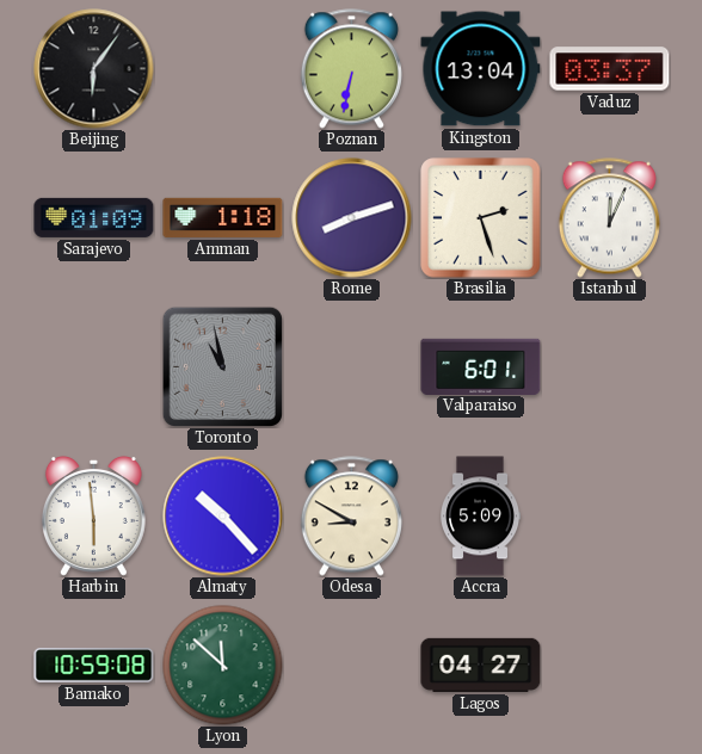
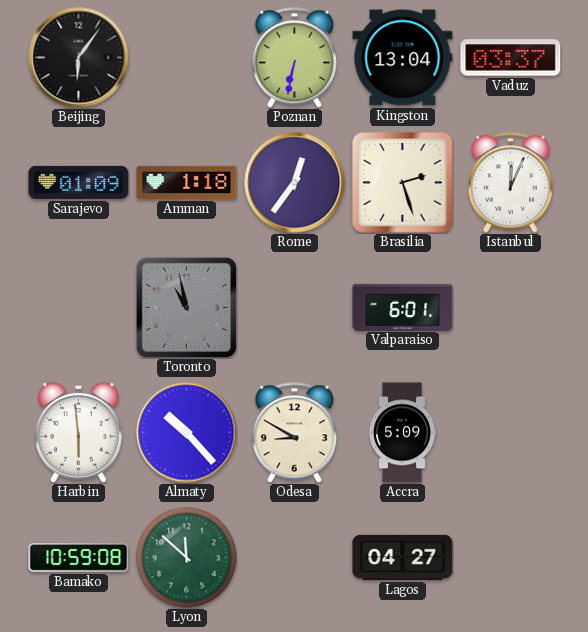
Rome: 8:12 -> 12:36 (295, 183)
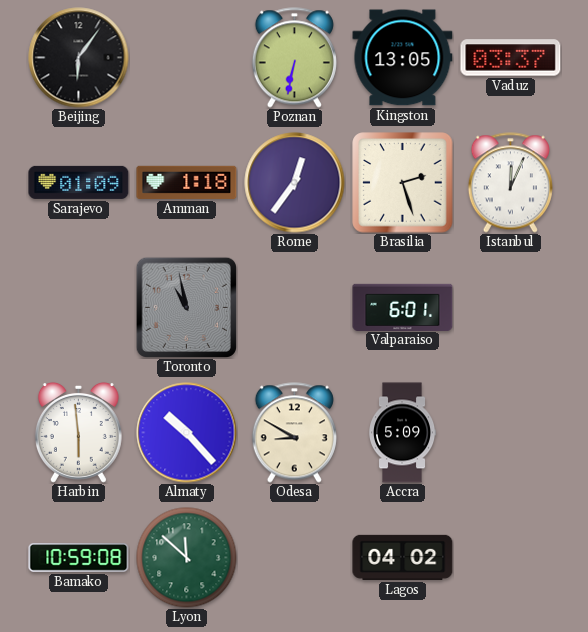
Kingston: 13:04 -> 13:05 (403, 58)
Lagos: 04:27 -> 04:02 (403, 557)
